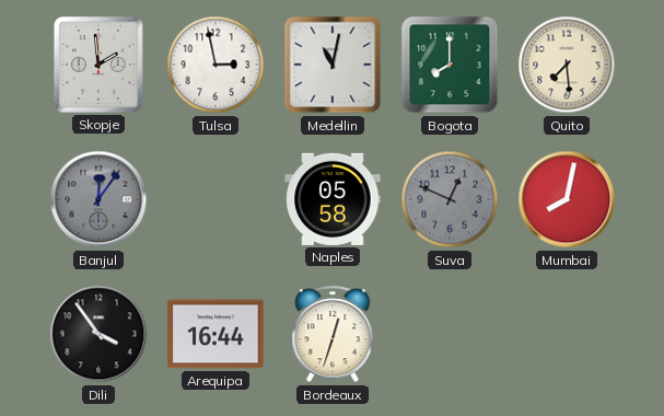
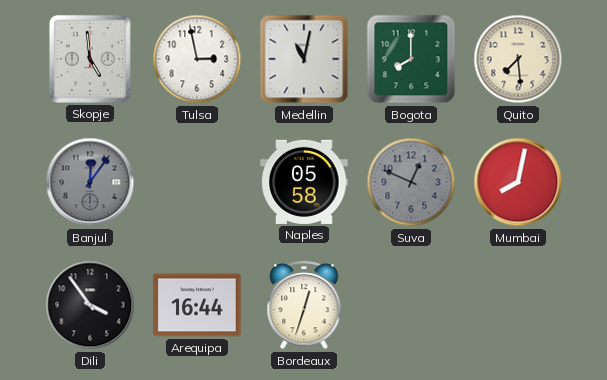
Skopje: 1:59 -> 4:59 (90, 59)
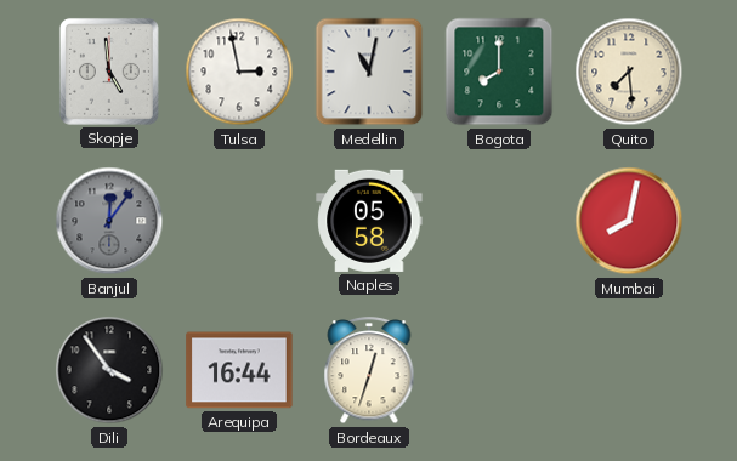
Suva: 12:49 -> none (411, 182)
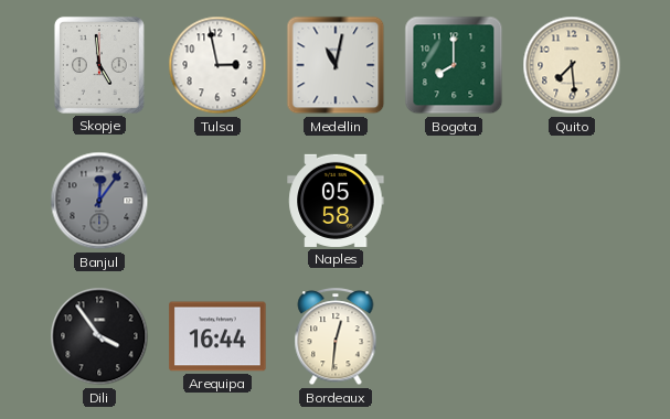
Mumbai: 8:02 -> none (629, 221)
Bordeaux: 12:33 -> 12:31 (336, 337)
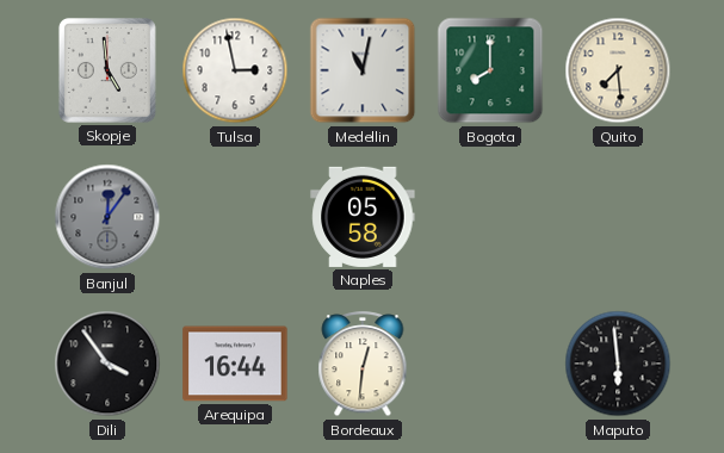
Maputo: none -> 5:59 (618, 364)
